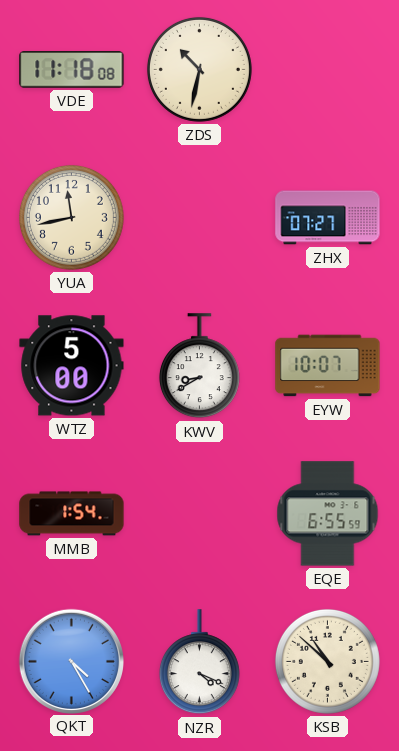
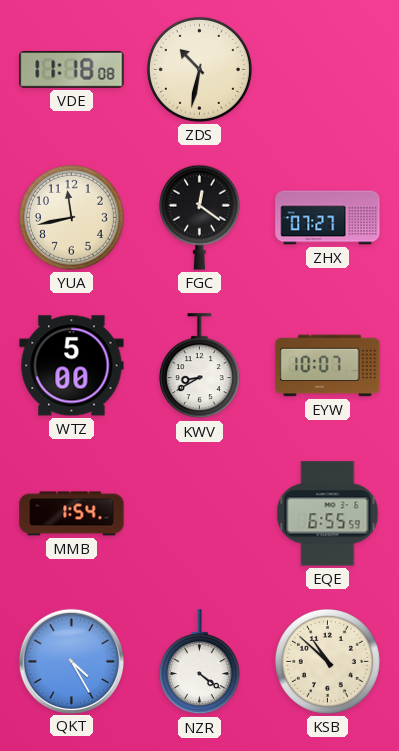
FGC: none -> 12:21 (199, 217)
NZR: 4:19 -> 4:21 (199, 662)
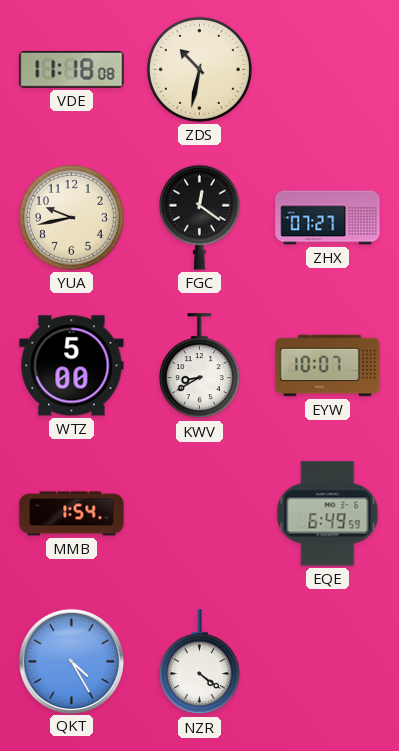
YUA: 11:43 -> 9:43 (71, 217)
EQE: 6:55 -> 6:49 (328, 514)
KSB: 10:52 -> none (327, 661)
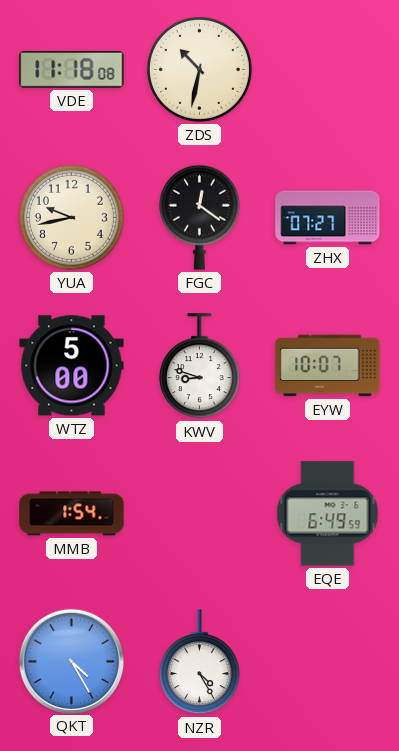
KWV: 8:40 -> 8:48 (199, 366)
NZR: 4:21 -> 4:25 (199, 662)
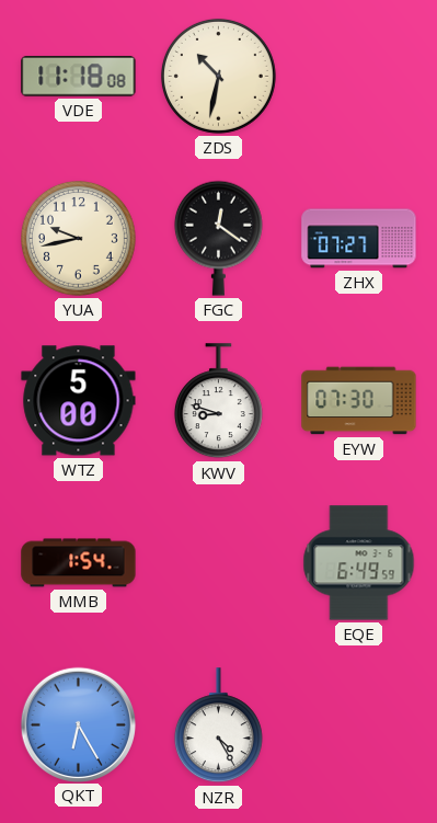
EYW: 10:07 -> 07:30 (359, 401)
QKT: 4:25 -> 6:25 (78, 724)
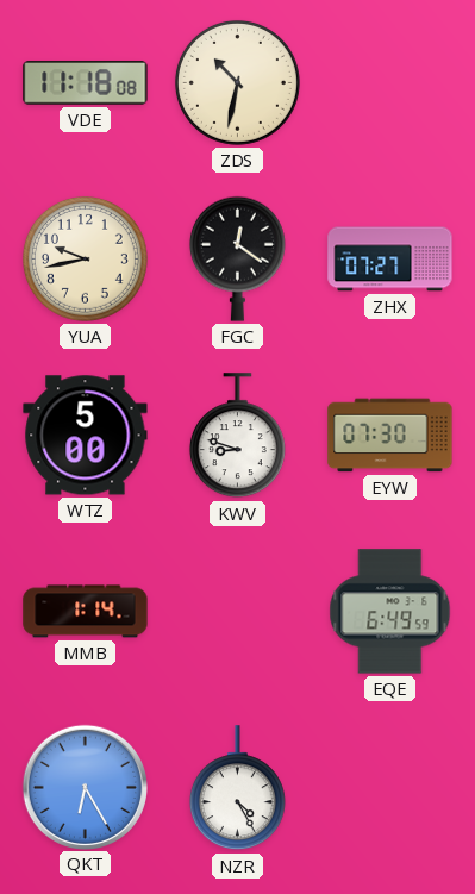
MMB: 1:54 -> 1:14 (86, 612)
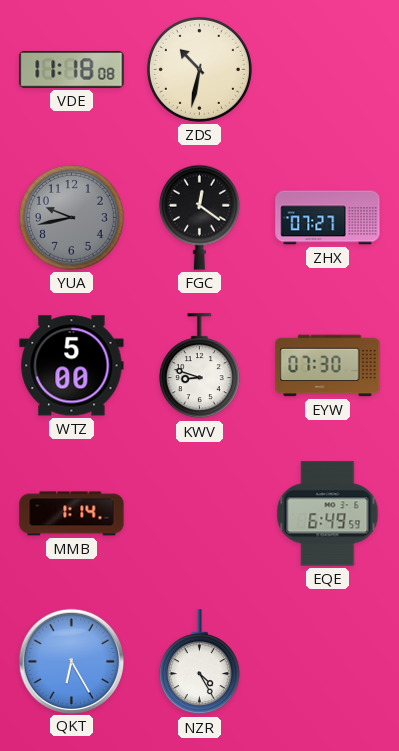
YUA dial: cream -> grey (71, 217)
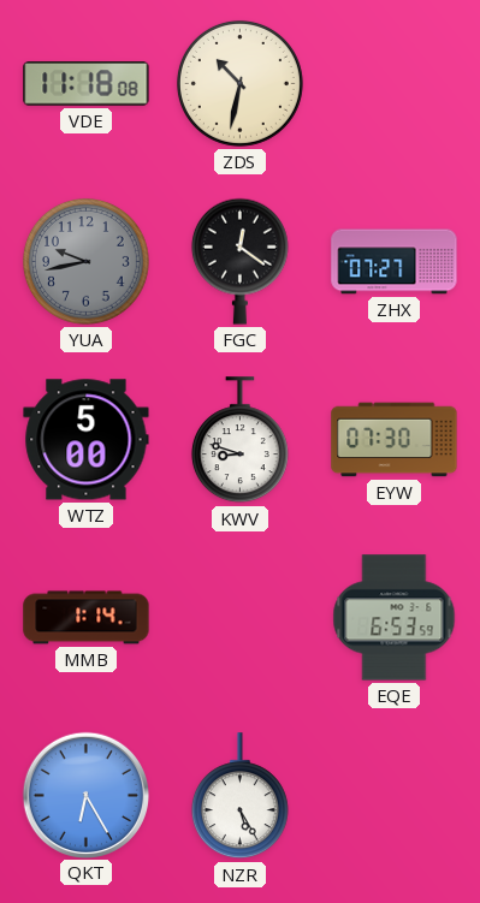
EQE: 6:49 -> 6:53 (395, 618)
NZR: 4:25 -> 5:25 (239, 796)
